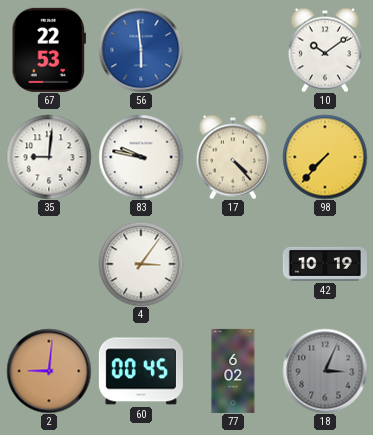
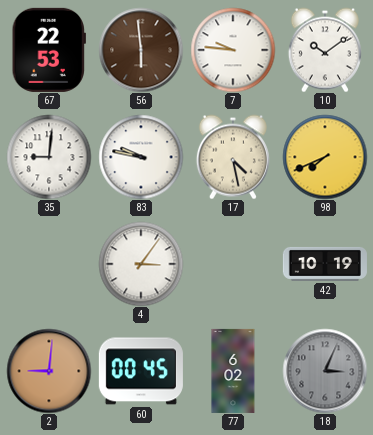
56 dial: blue -> brown (141, 50)
7: none -> 9:46 (233, 50)
17: 4:23 -> 4:28 (233, 157)
98: 7:37 -> 7:41 (325, 157)
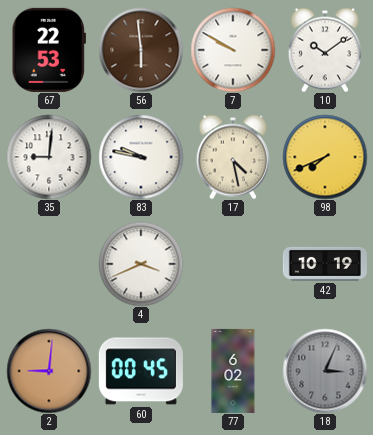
7: 9:46 -> 9:50 (233, 50)
4: 3:06 -> 3:41 (141, 264)
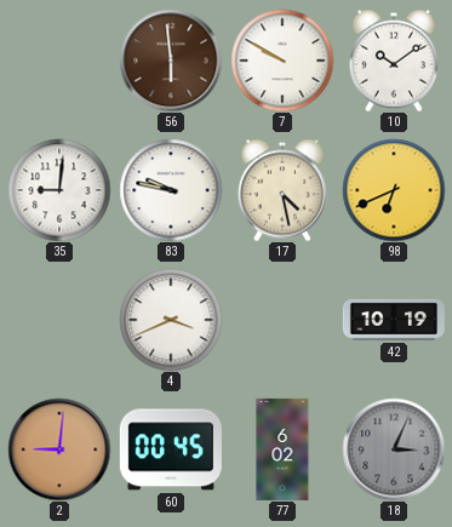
67: 22:53 -> none (49, 50)
98: 7:41 -> 6:41 (394, 190)
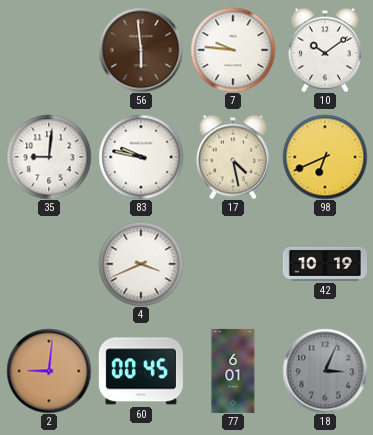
7: 9:50 -> 9:46 (233, 50)
77: 6:02 -> 6:01 (233, 371)
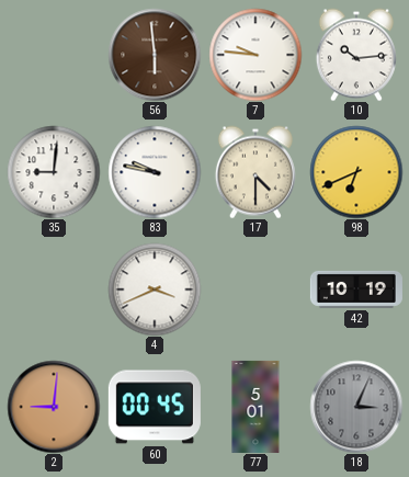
10: 10:09 -> 10:14 (356, 55)
17: 4:28 -> 4:30 (255, 172)
77: 6:01 -> 5:01 (255, 407)
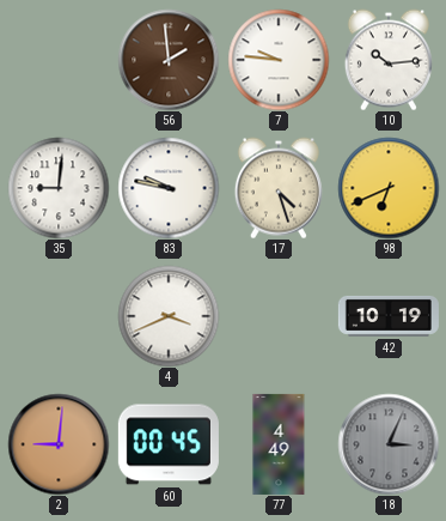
56: 5:59 -> 1:59 (169, 60)
17: 4:30 -> 4:27 (279, 188)
77: 5:01 -> 4:49 (279, 444)
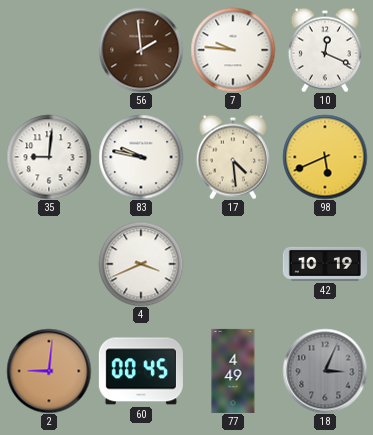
10: 10:14 -> 12:19 (325, 50)
17: 4:27 -> 4:29 (233, 157)
98: 6:41 -> 5:41 (325, 157)
